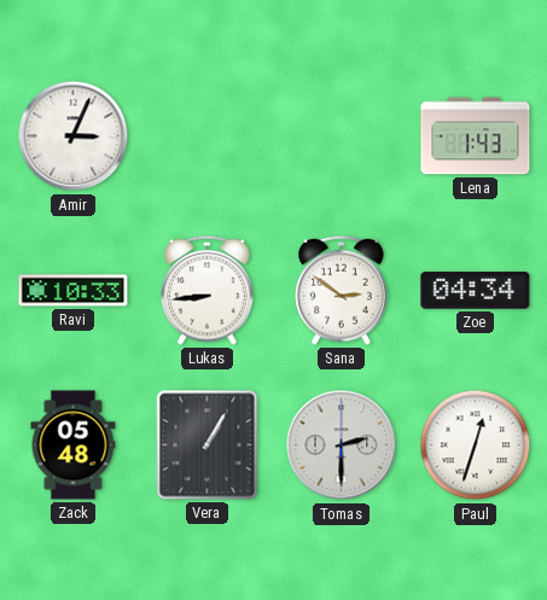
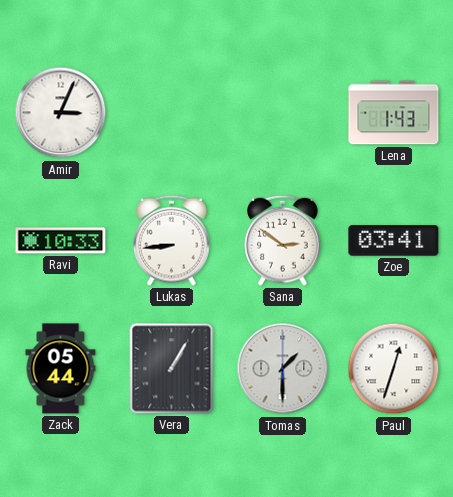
Zoe: 04:34 -> 03:41 (394, 241)
Zack: 05:48 -> 05:44 (61, 369)
Tomas: 2:30 -> 1:30 (283, 369)
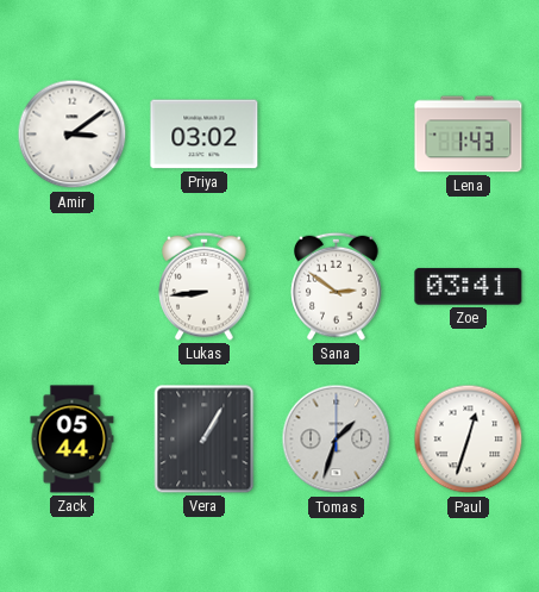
Amir: 3:04 -> 3:09 (73, 135)
Priya: none -> 03:02 (205, 135)
Ravi: 10:33 -> none (61, 241)
Tomas: 1:30 -> 1:33 (337, 440)
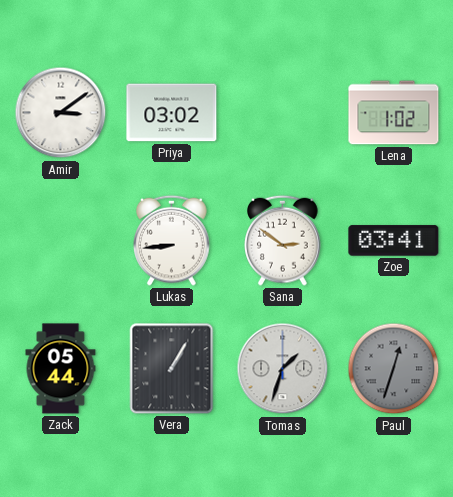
Lena: 1:43 -> 1:02 (394, 113)
Paul dial: white -> grey (394, 369)
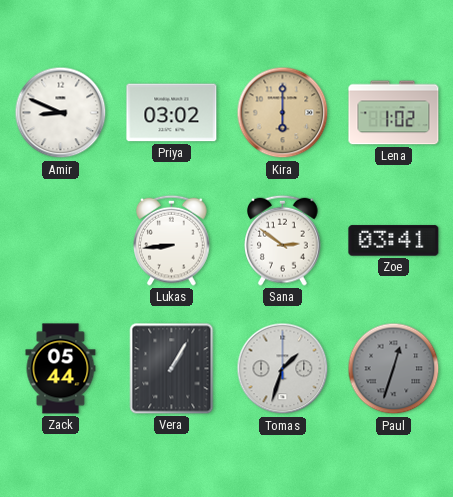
Amir: 3:09 -> 8:49 (61, 113)
Kira: none -> 6:00 (283, 113)
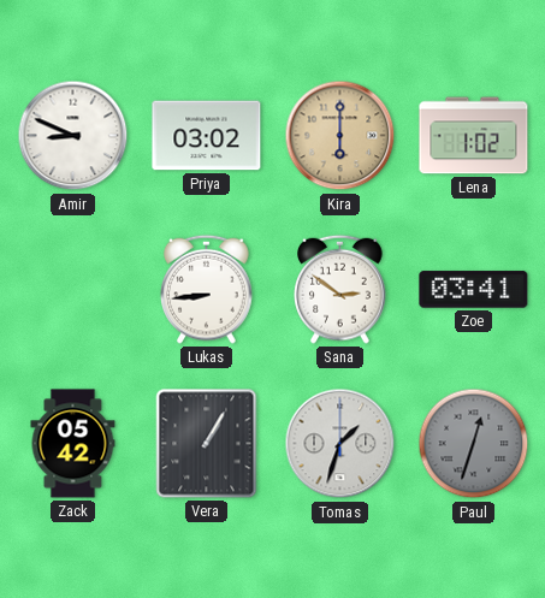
Zack: 05:44 -> 05:42 (73, 444)
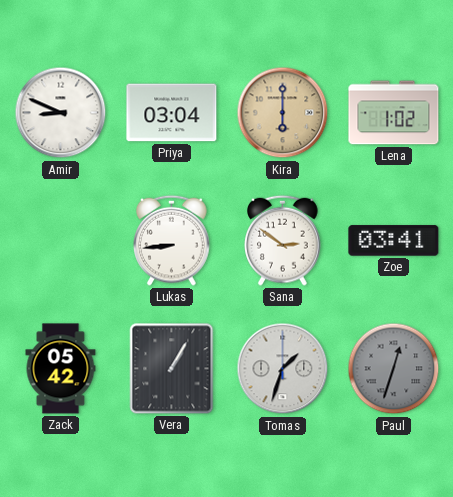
Priya: 03:02 -> 03:04 (172, 113)
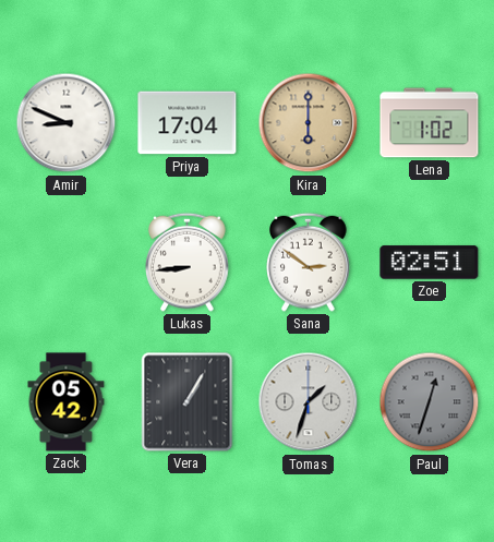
Priya: 03:04 -> 17:04 (188, 123)
Zoe: 03:41 -> 02:51 (430, 263)
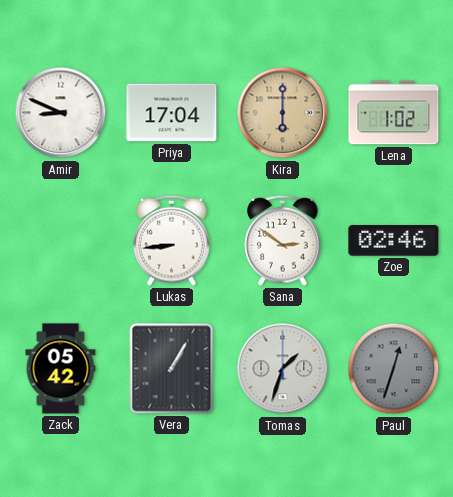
Zoe: 02:51 -> 02:46 (394, 241)
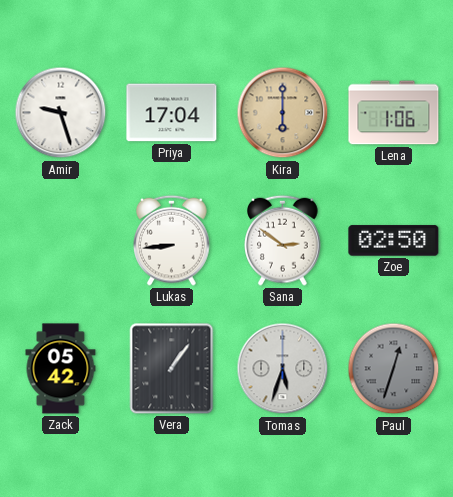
Amir: 8:49 -> 9:27 (61, 113)
Lena: 1:02 -> 1:06 (394, 113)
Zoe: 02:46 -> 02:50 (394, 241)
Vera: 1:05 -> 1:06 (172, 369)
Tomas: 1:33 -> 5:33 (283, 369)
